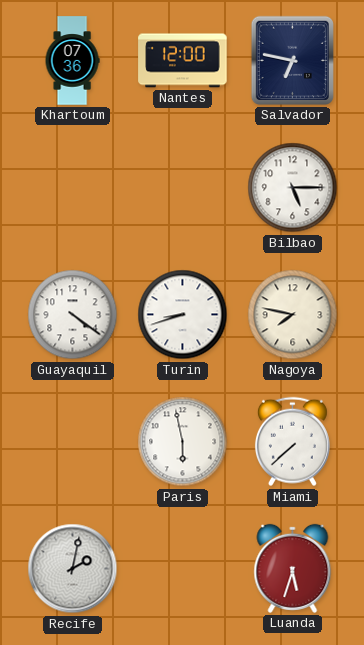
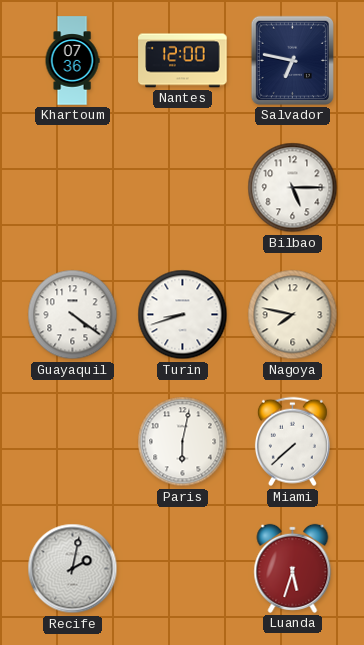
Paris: 5:58 -> 6:02 (183, 442)
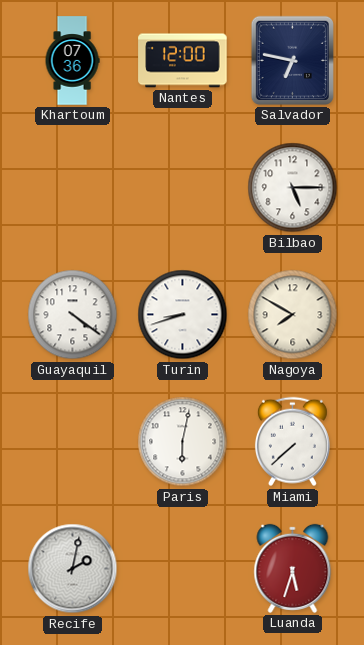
Nagoya: 7:47 -> 7:50 (293, 315)
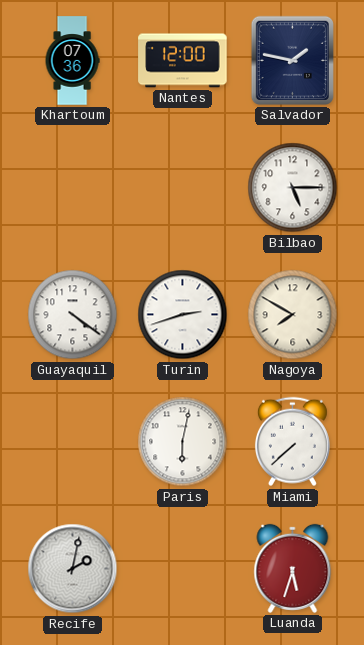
Salvador: 6:47 -> 1:47 (292, 60)
Turin: 8:42 -> 2:42 (183, 315)
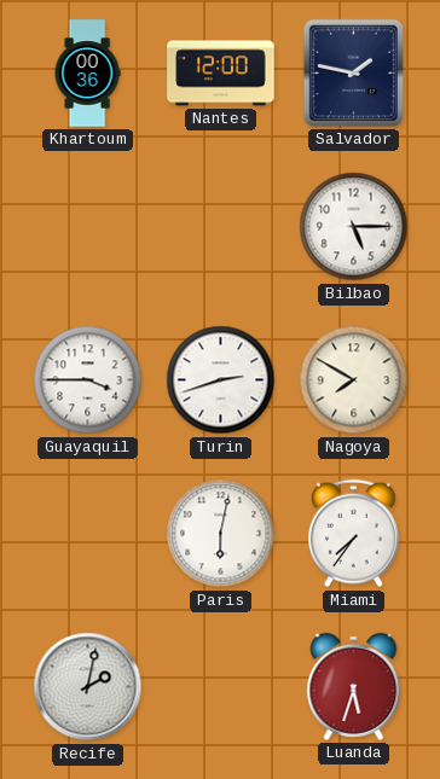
Khartoum: 07:36 -> 00:36 (87, 74)
Guayaquil: 4:21 -> 3:45 (88, 380)
Miami: 7:38 -> 7:36 (353, 534)
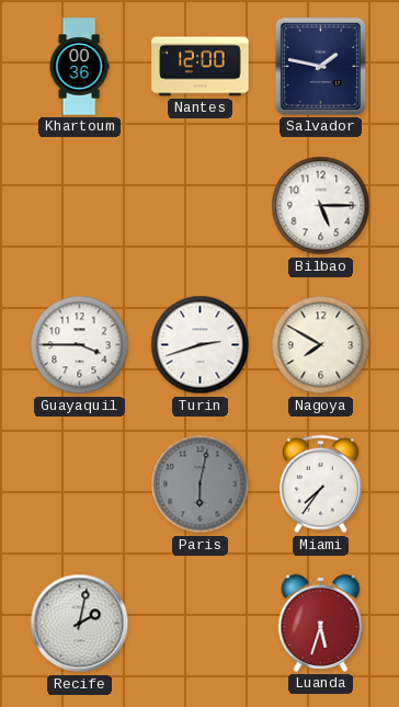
Paris dial: white -> grey (201, 484)
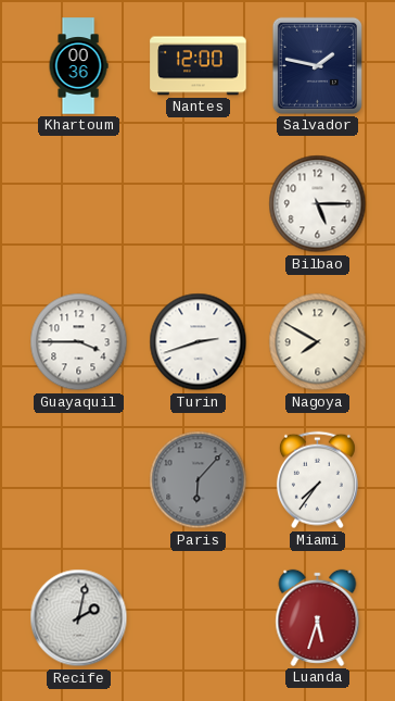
Paris: 6:02 -> 6:07 (199, 480)
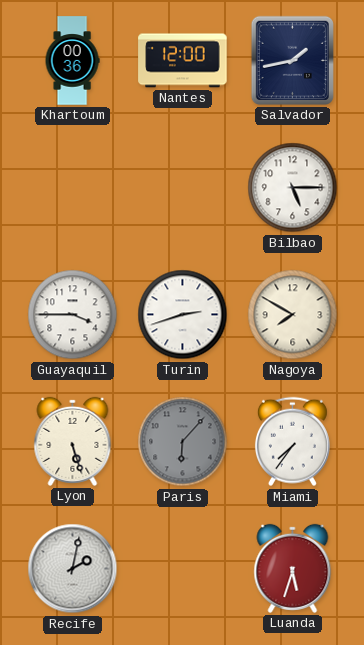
Salvador: 1:47 -> 1:43 (292, 60)
Lyon: none -> 5:27 (73, 441)
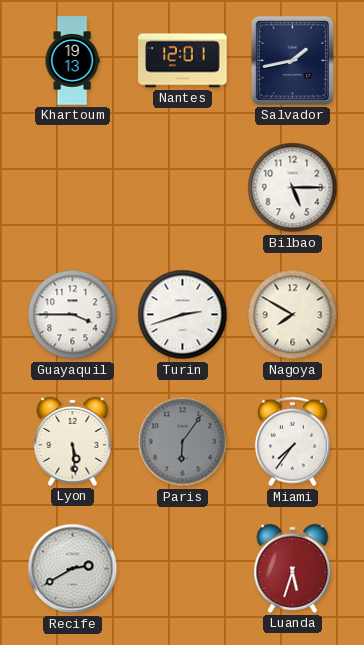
Khartoum: 00:36 -> 19:13 (72, 61)
Nantes: 12:00 -> 12:01 (183, 61)
Lyon: 5:27 -> 5:29 (73, 441)
Paris: 6:07 -> 6:06 (183, 442)
Recife: 2:02 -> 2:40 (73, 569)
